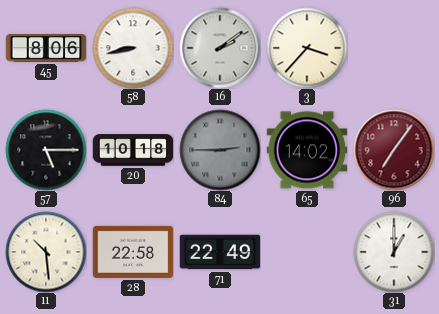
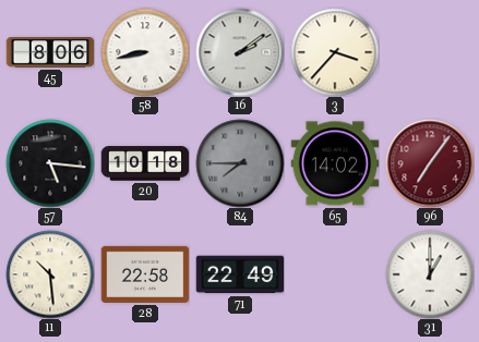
57: 5:15 -> 5:16 (50, 163)
84: 2:45 -> 7:45 (240, 163)
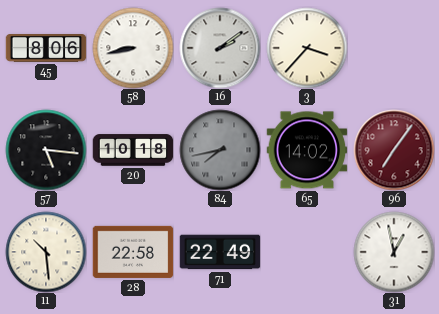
84: 7:45 -> 7:43 (220, 150)
31: 1:00 -> 12:58 (394, 252)
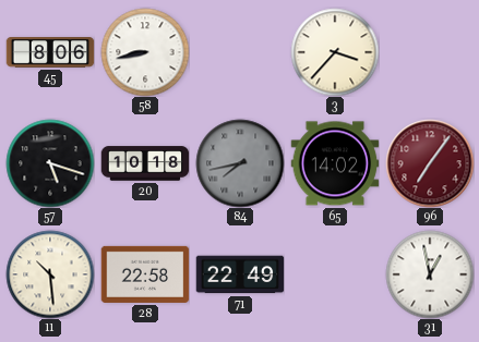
16: 2:09 -> none (220, 48)
57: 5:16 -> 5:18 (50, 163)
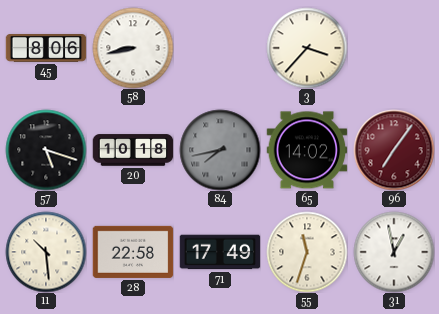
71: 22:49 -> 17:49 (220, 252)
55: none -> 11:33 (307, 252)
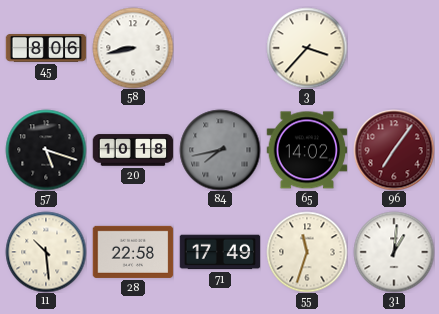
31: 12:58 -> 1:01 (394, 252)
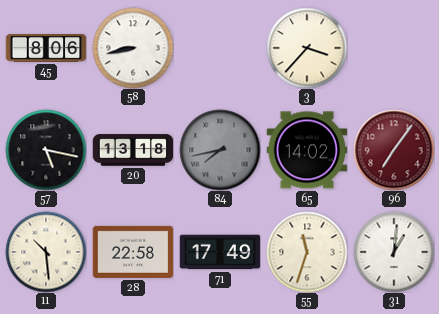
57: 5:18 -> 5:17 (46, 150)
20: 10:18 -> 13:18 (133, 150)
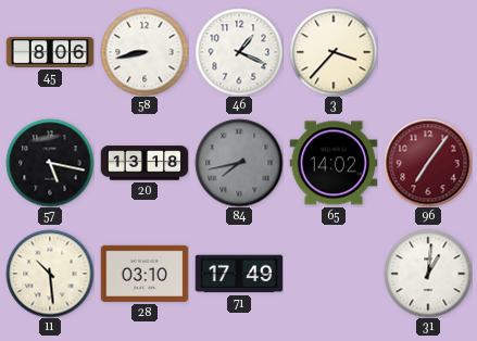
46: none -> 1:19 (239, 52)
28: 22:58 -> 03:10 (145, 274)
55: 11:33 -> none (307, 252)
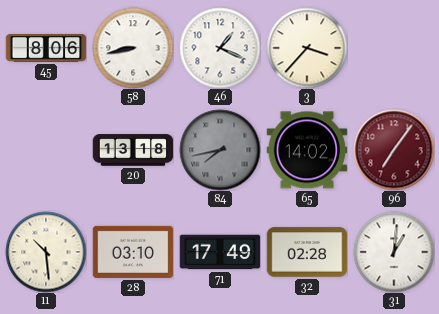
57: 5:17 -> none (50, 163)
32: none -> 02:28 (307, 252)
